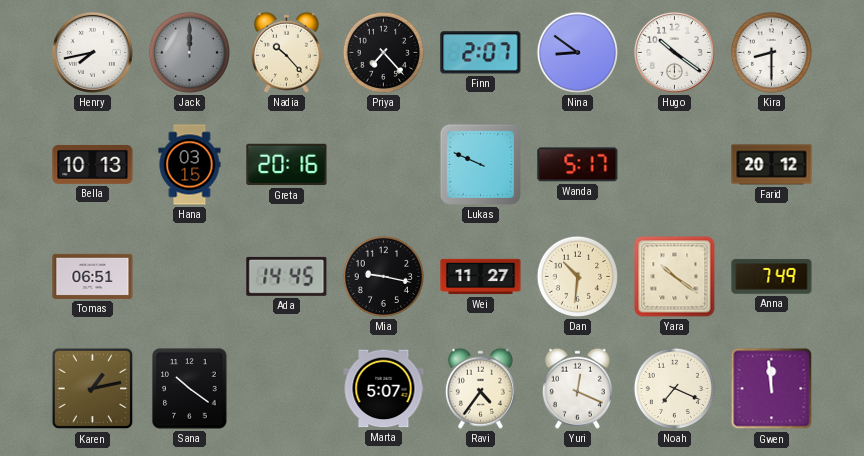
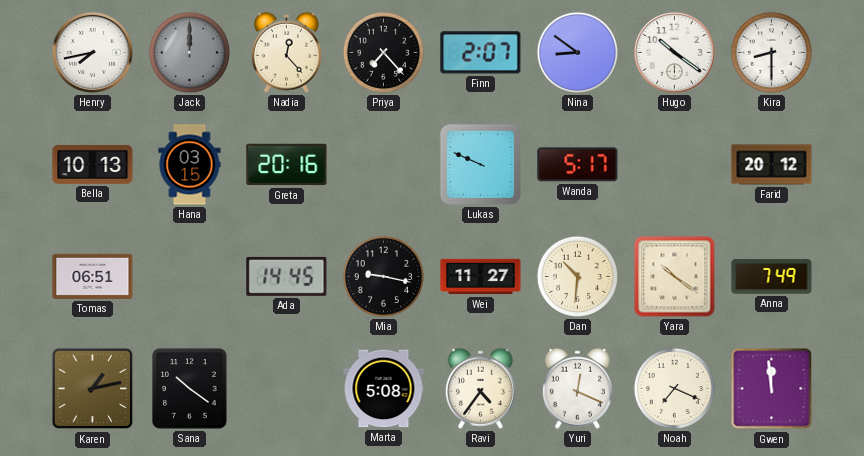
Nadia: 10:23 -> 12:23 (286, 52)
Marta: 5:07 -> 5:08 (384, 389)
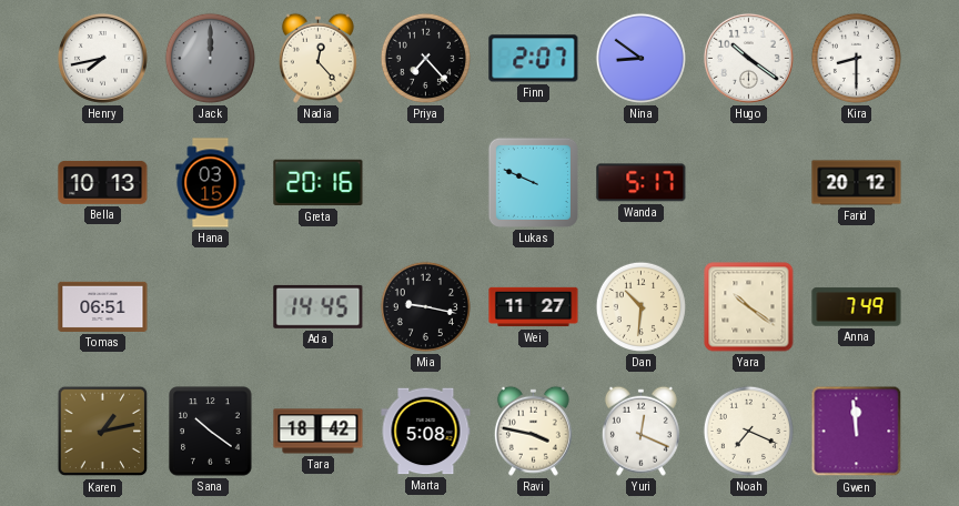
Tara: none -> 18:42 (319, 432)
Ravi: 4:36 -> 3:47 (533, 431)
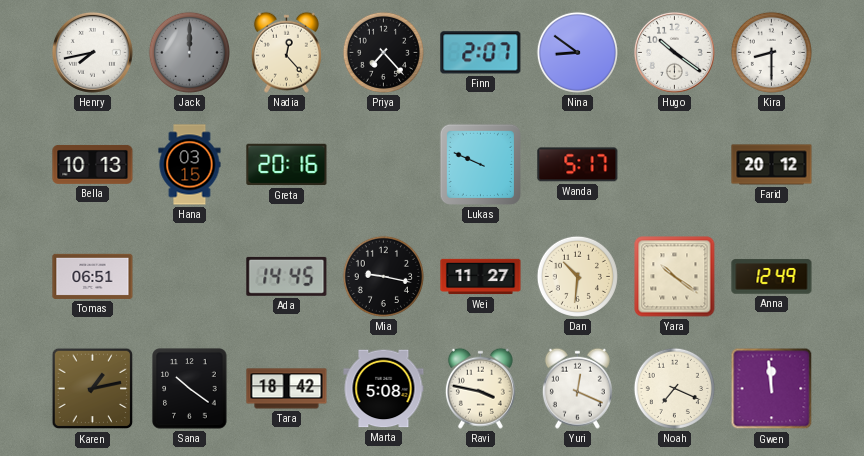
Anna: 7:49 -> 12:49 (772, 277)
